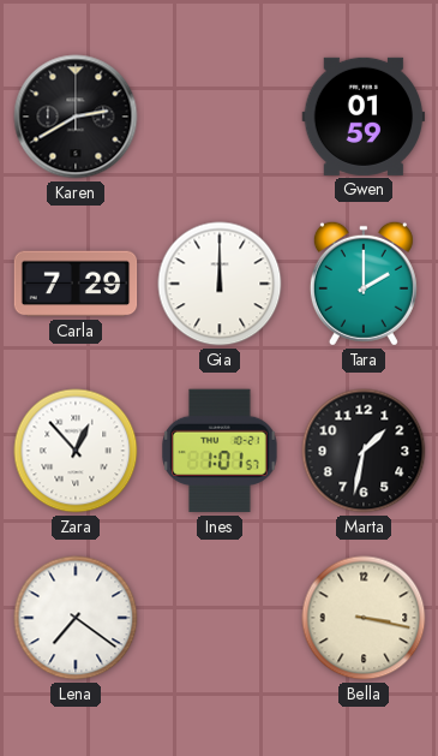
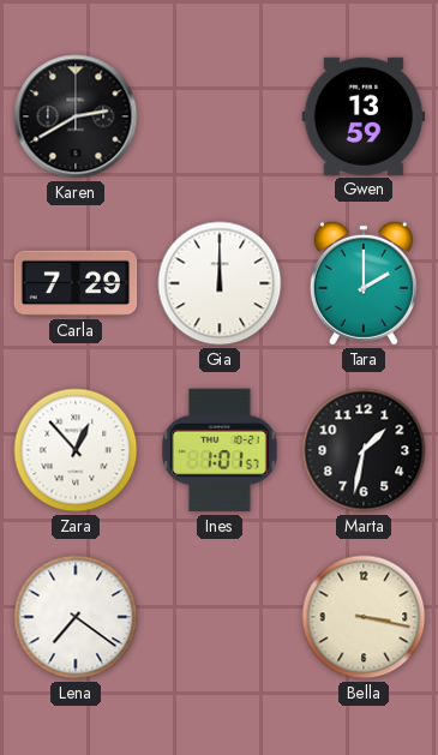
Gwen: 01:59 -> 13:59 (364, 116)
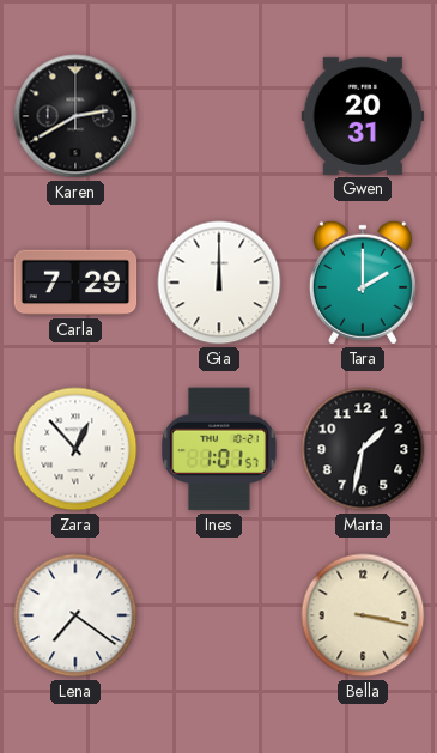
Gwen: 13:59 -> 20:31 (363, 116)
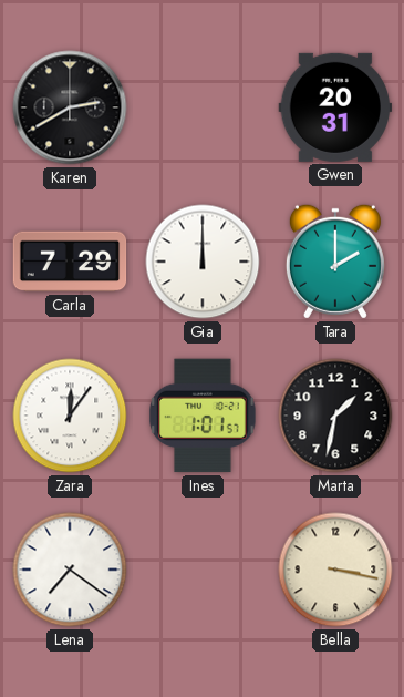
Zara: 12:53 -> 12:06 (70, 416)
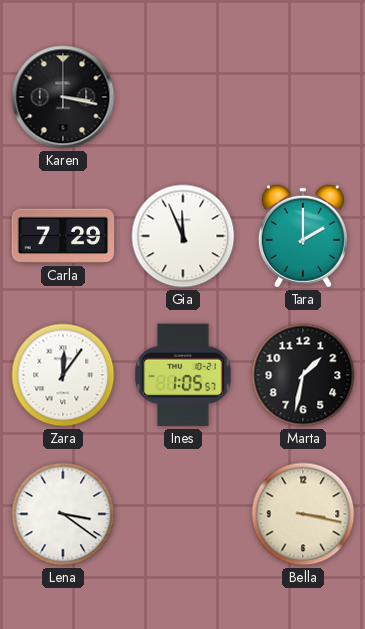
Karen: 2:40 -> 3:17 (63, 97)
Gwen: 20:31 -> none (335, 107)
Gia: 12:00 -> 11:56 (183, 236)
Ines: 1:01 -> 1:05 (183, 375)
Lena: 7:21 -> 3:21 (63, 514)
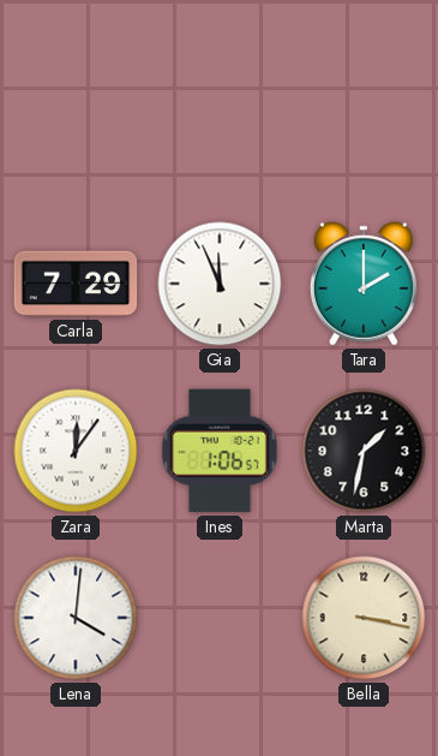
Karen: 3:17 -> none (63, 97)
Ines: 1:05 -> 1:06 (220, 451)
Lena: 3:21 -> 4:01 (76, 618)
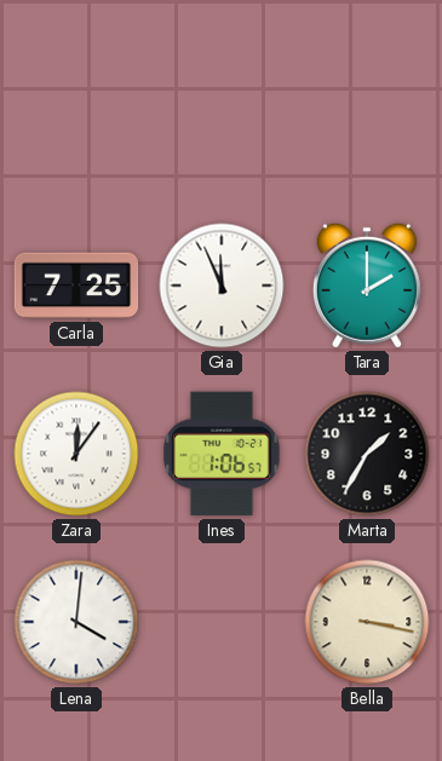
Carla: 7:29 -> 7:25 (76, 286)
Marta: 1:32 -> 1:35 (367, 454)
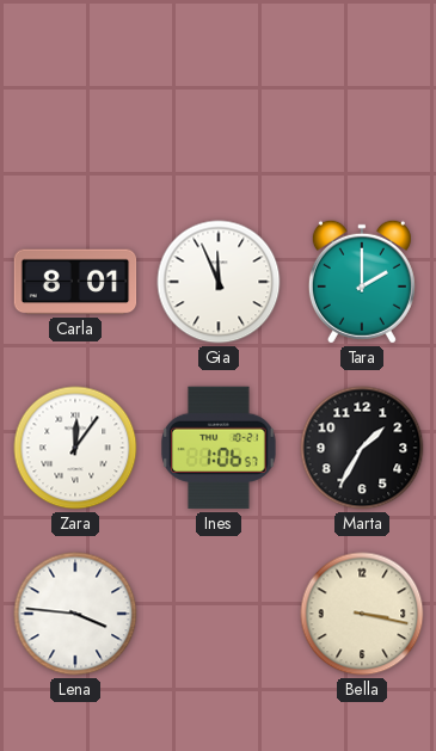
Carla: 7:25 -> 8:01 (75, 282)
Lena: 4:01 -> 3:46 (75, 614)
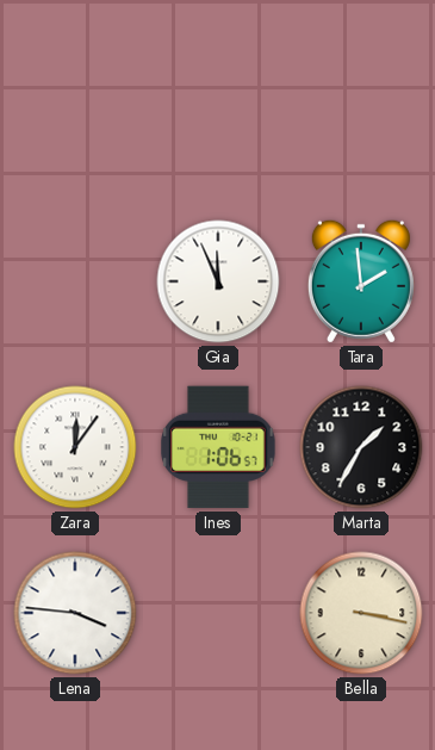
Carla: 8:01 -> none (75, 282)
Tara: 2:00 -> 1:59 (361, 281)
